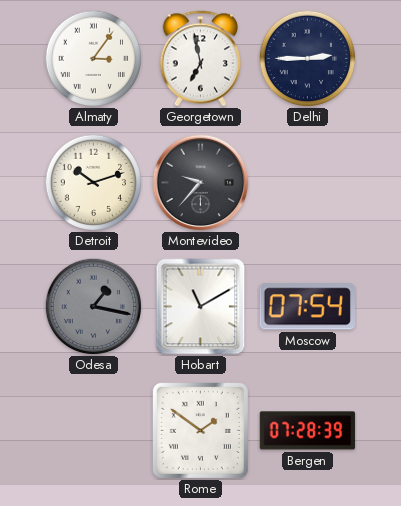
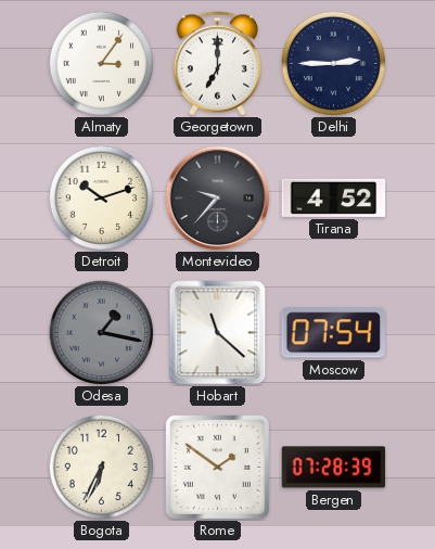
Georgetown: 6:58 -> 7:00 (217, 64)
Tirana: none -> 4:52 (334, 197)
Hobart: 11:10 -> 11:22 (218, 333)
Bogota: none -> 6:34 (101, 467)
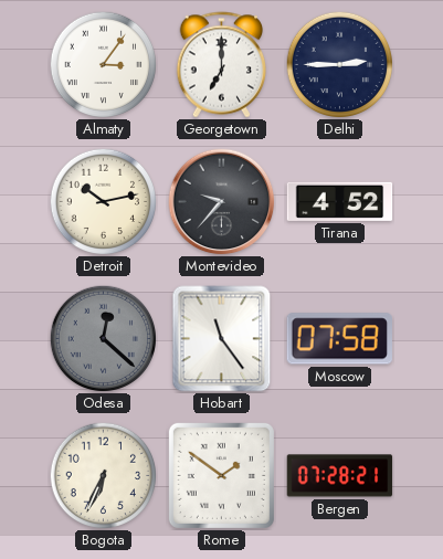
Detroit: 10:12 -> 10:13 (103, 201)
Odesa: 1:17 -> 12:22 (103, 338)
Hobart: 11:22 -> 11:24 (222, 339)
Moscow: 07:54 -> 07:58 (339, 339)
Bergen: 07:28:39 -> 07:28:21 (340, 476)
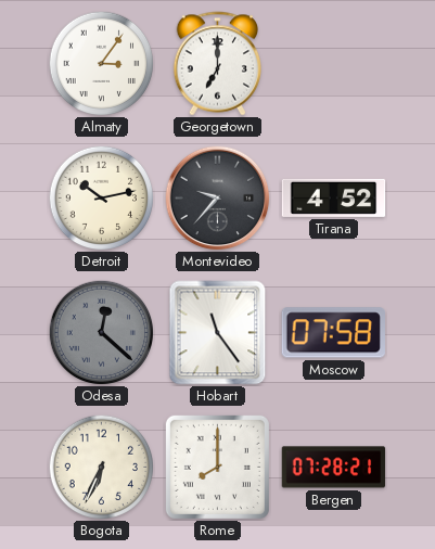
Delhi: 2:45 -> none (339, 64)
Rome: 1:51 -> 8:00 (217, 467)
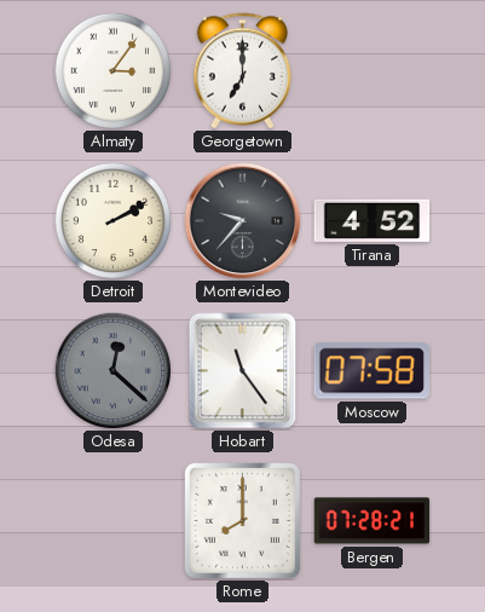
Detroit: 10:13 -> 2:10 (112, 220)
Bogota: 6:34 -> none (101, 467)
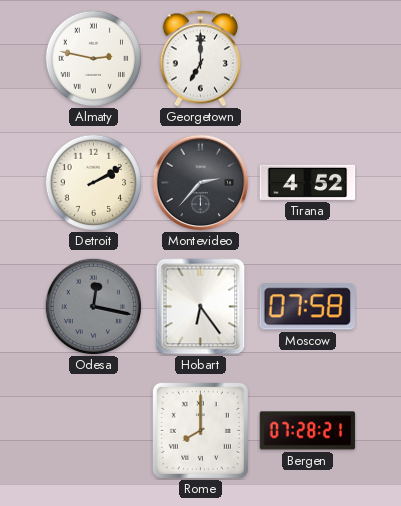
Almaty: 3:06 -> 2:47 (93, 58)
Montevideo: 9:37 -> 2:37 (201, 183)
Odesa: 12:22 -> 12:17 (93, 306)
Hobart: 11:24 -> 6:24 (201, 307)
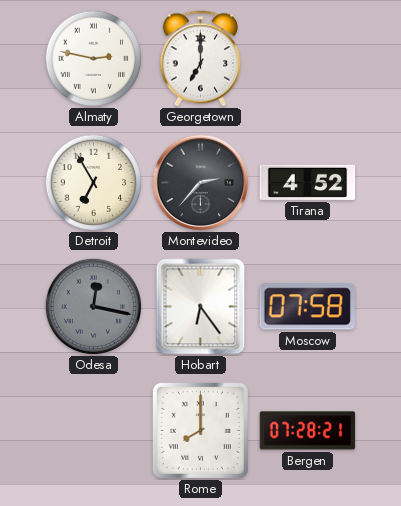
Detroit: 2:10 -> 6:55 (93, 182)
